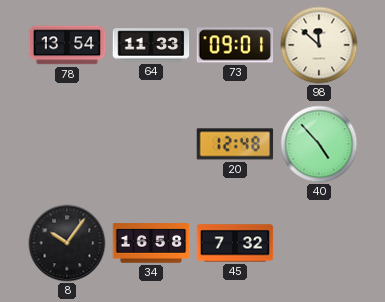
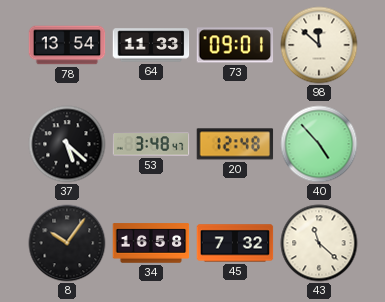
37: none -> 5:22 (67, 144)
53: none -> 3:48 (151, 144)
43: none -> 11:22 (319, 243)
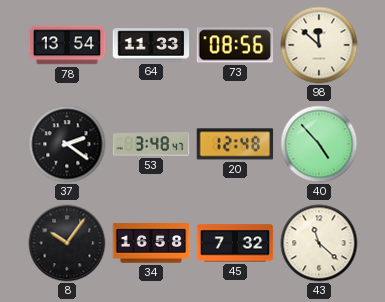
73: 09:01 -> 08:56 (235, 45)
37: 5:22 -> 2:21 (67, 144)
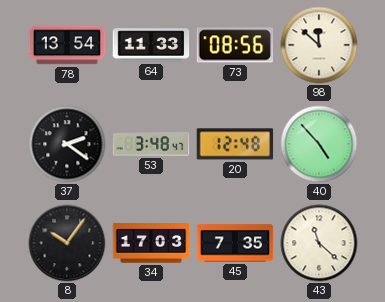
34: 16:58 -> 17:03 (151, 243)
45: 7:32 -> 7:35 (235, 243)
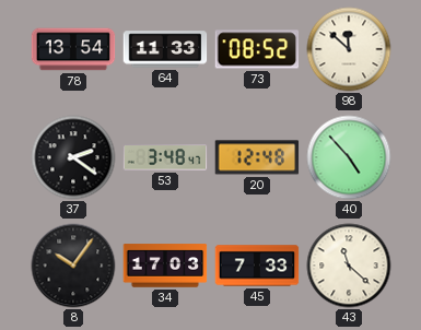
73: 08:56 -> 08:52 (257, 49)
45: 7:35 -> 7:33 (257, 266)
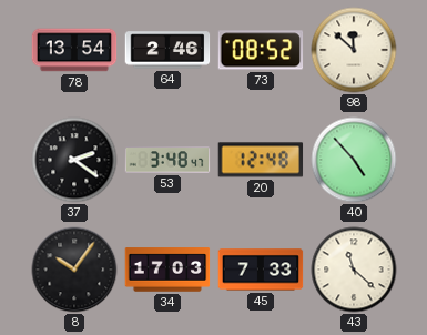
64: 11:33 -> 2:46 (167, 50)
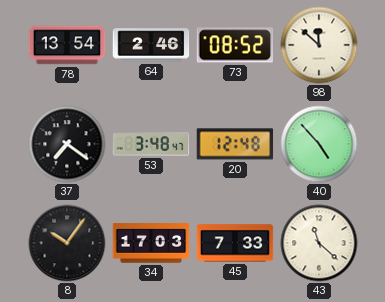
37: 2:21 -> 7:21 (67, 144)
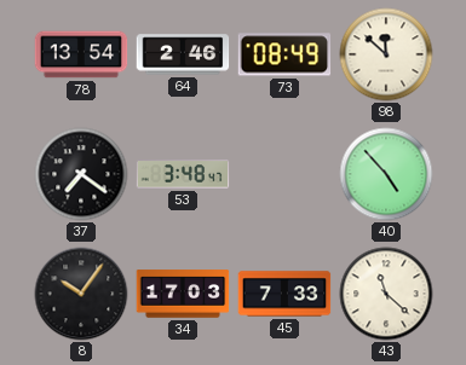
73: 08:52 -> 08:49 (284, 54)
20: 12:48 -> none (235, 144)
